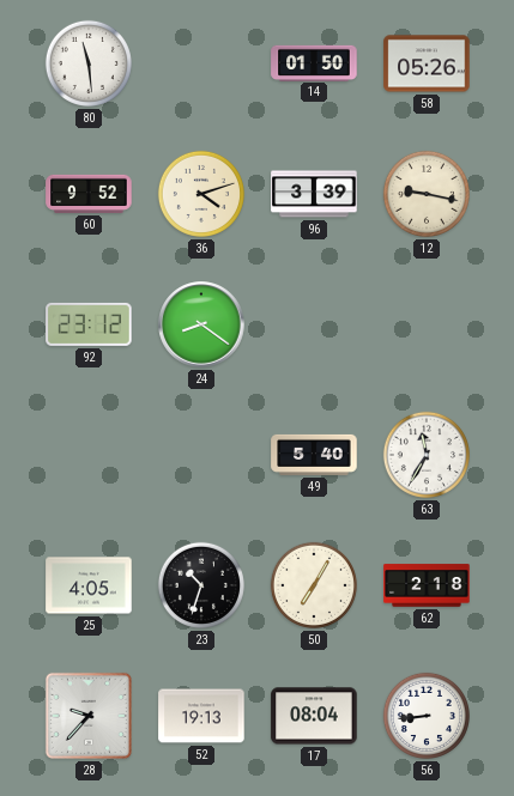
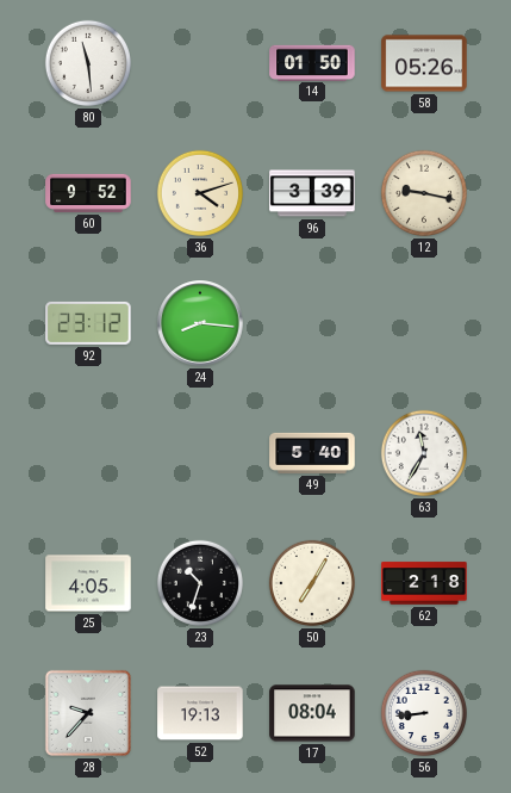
24: 8:21 -> 8:16 (200, 323)
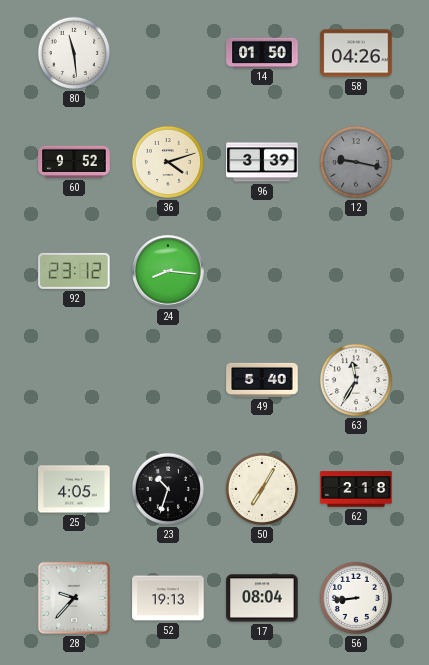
58: 05:26 -> 04:26 (356, 53)
12 dial: cream -> grey (356, 162)
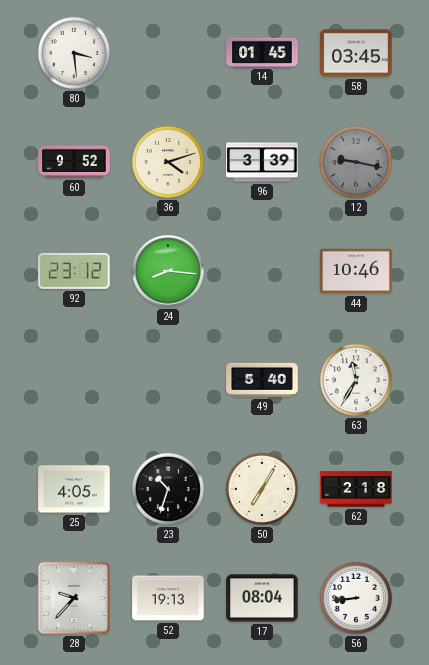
80: 11:29 -> 3:29 (74, 53)
14: 01:50 -> 01:45 (262, 52)
58: 04:26 -> 03:45 (356, 53)
44: none -> 10:46 (356, 271)
